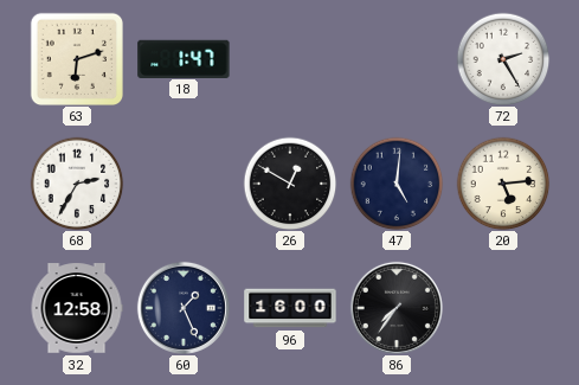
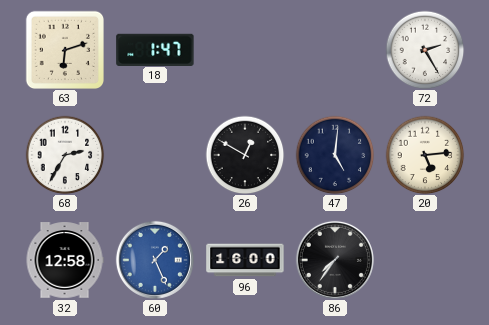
60 dial: navy -> blue (155, 260)
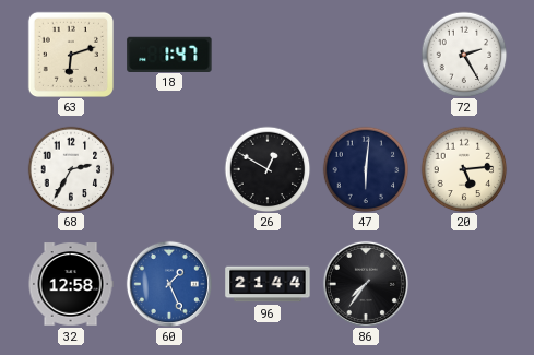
47: 5:01 -> 6:01 (366, 169)
96: 16:00 -> 21:44 (268, 284)
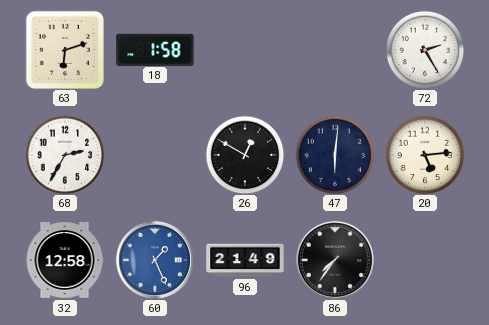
18: 1:47 -> 1:58 (155, 49)
96: 21:44 -> 21:49 (245, 260)
